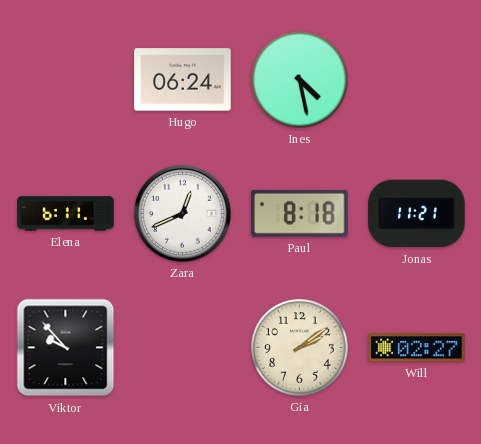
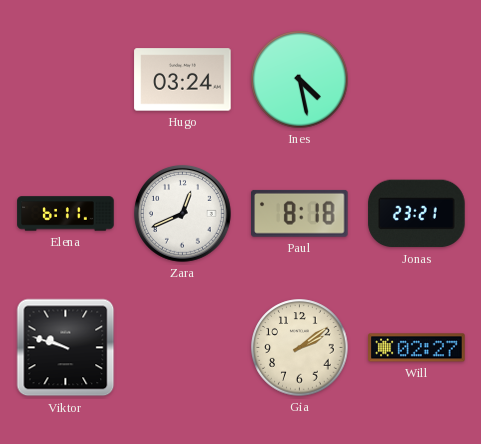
Hugo: 06:24 -> 03:24 (183, 80)
Jonas: 11:21 -> 23:21 (417, 214)
Viktor: 9:53 -> 9:48 (66, 348)
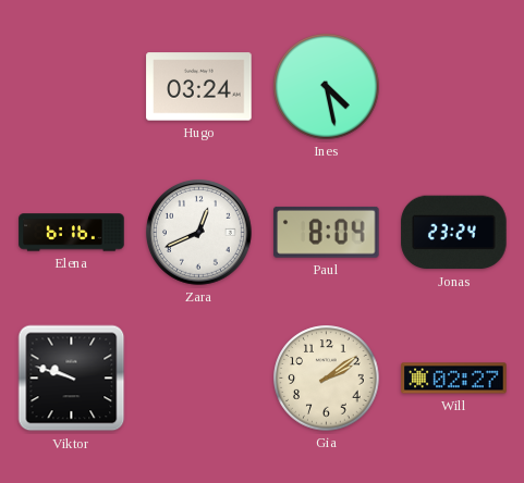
Elena: 6:11 -> 6:16 (72, 233)
Paul: 8:18 -> 8:04 (327, 232)
Jonas: 23:21 -> 23:24 (454, 233)
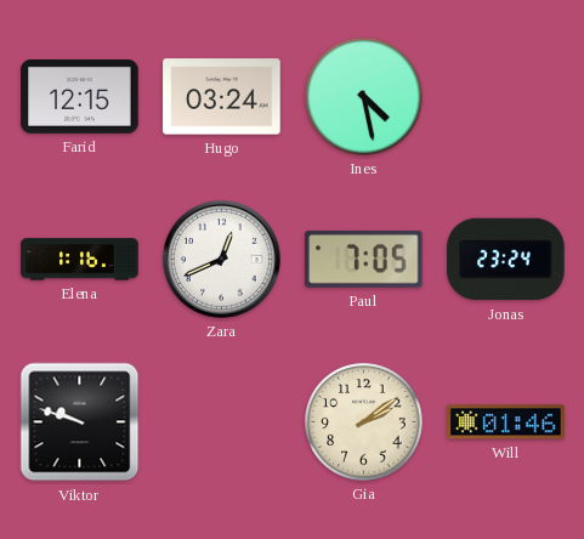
Farid: none -> 12:15 (80, 96)
Elena: 6:16 -> 1:16 (80, 260)
Paul: 8:04 -> 7:05 (364, 259)
Will: 02:27 -> 01:46 (506, 422)
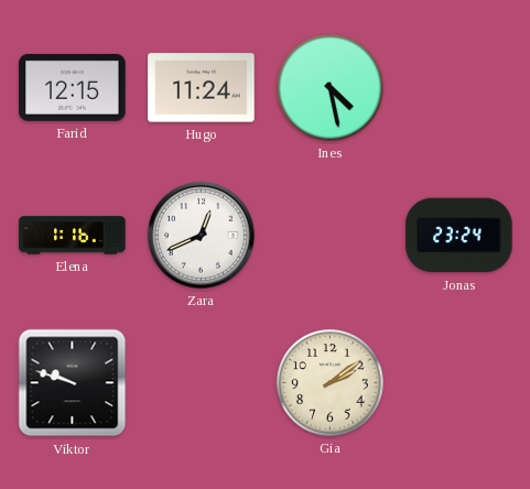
Hugo: 03:24 -> 11:24 (202, 88)
Paul: 7:05 -> none (364, 259)
Will: 01:46 -> none (506, 422)
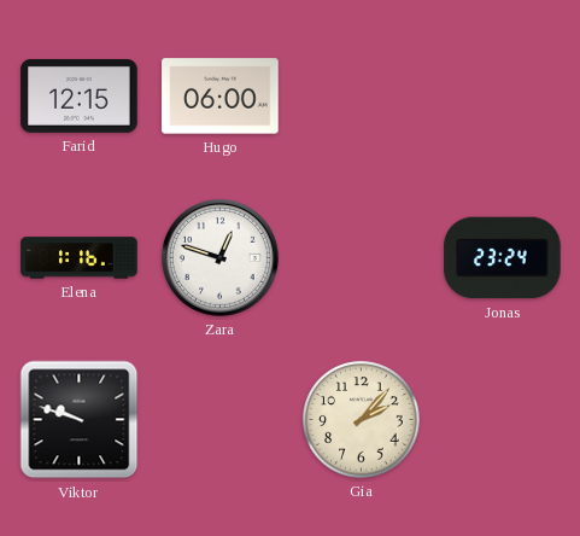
Hugo: 11:24 -> 06:00 (221, 97)
Ines: 4:28 -> none (331, 88)
Zara: 12:41 -> 12:48 (219, 257)
Gia: 2:09 -> 2:07 (362, 420)
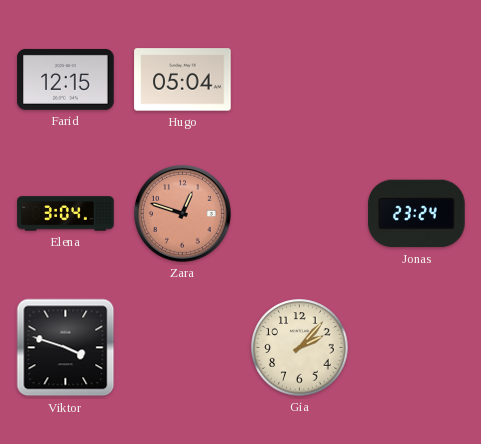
Hugo: 06:00 -> 05:04 (183, 80)
Elena: 1:16 -> 3:04 (66, 214)
Zara dial: white -> salmon (182, 213)
Viktor: 9:48 -> 3:48 (66, 348)
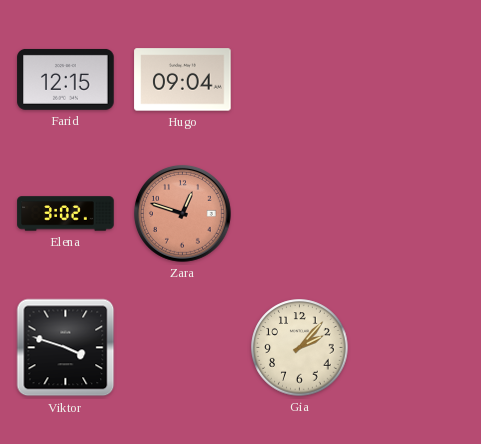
Hugo: 05:04 -> 09:04 (183, 80)
Elena: 3:04 -> 3:02 (66, 214)
Jonas: 23:24 -> none (417, 214)
